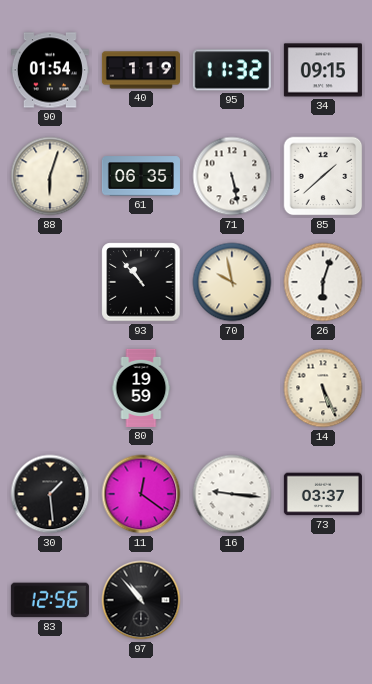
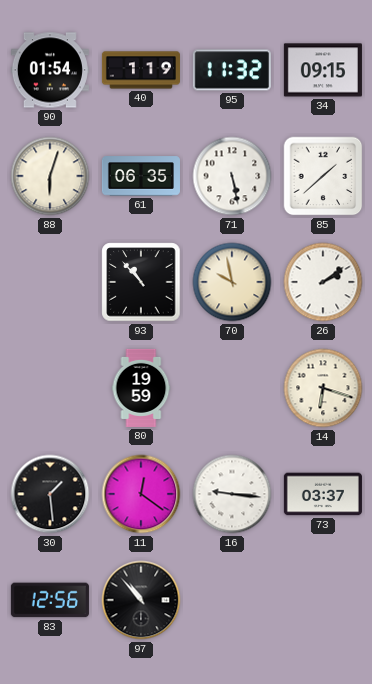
26: 6:03 -> 2:09 (323, 282)
14: 5:26 -> 6:18 (323, 388)
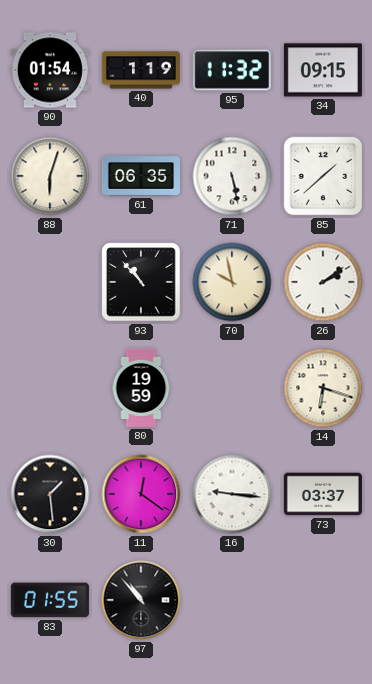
83: 12:56 -> 01:55 (50, 600)
